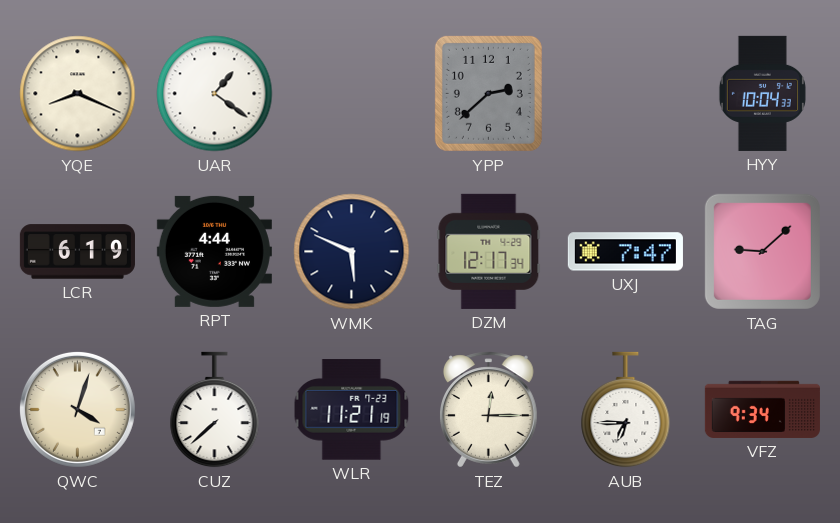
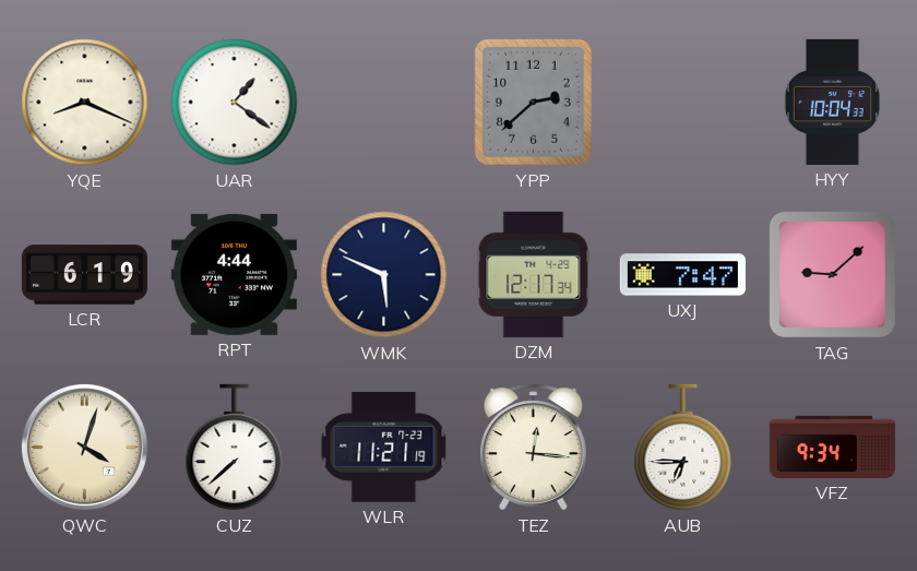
TEZ: 12:15 -> 12:16 (534, 448)
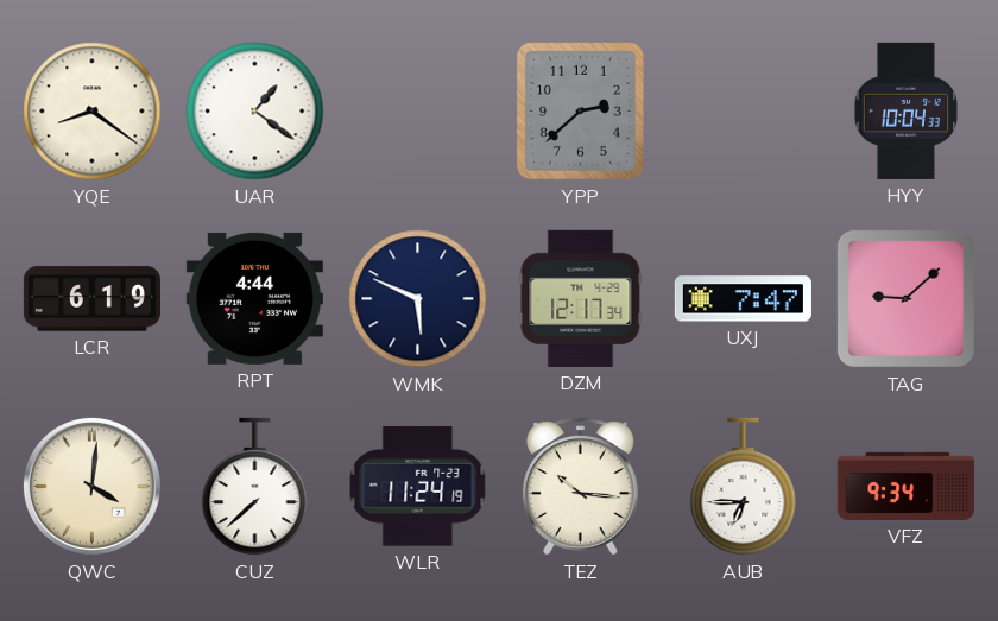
YQE: 8:19 -> 8:21 (93, 112)
QWC: 4:03 -> 4:01 (91, 486)
WLR: 11:21 -> 11:24 (418, 487)
TEZ: 12:16 -> 10:16 (581, 487)
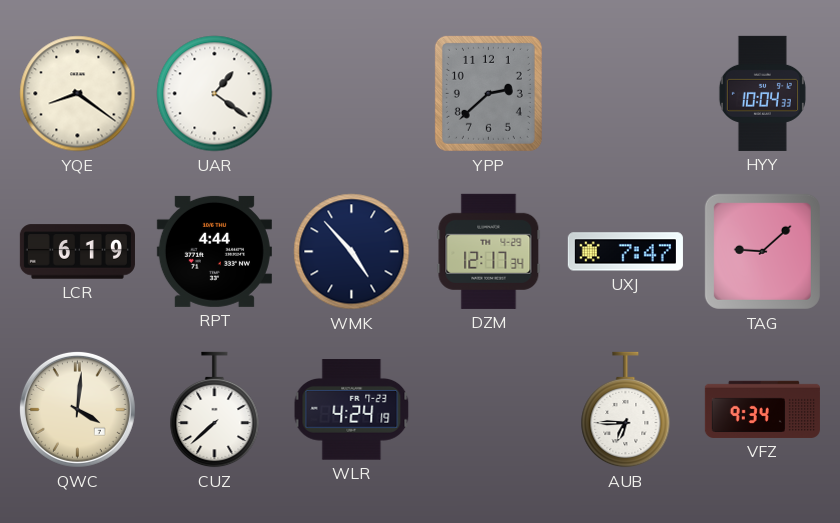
WMK: 5:49 -> 4:53 (352, 252)
WLR: 11:24 -> 4:24 (352, 410)
TEZ: 10:16 -> none (581, 487)
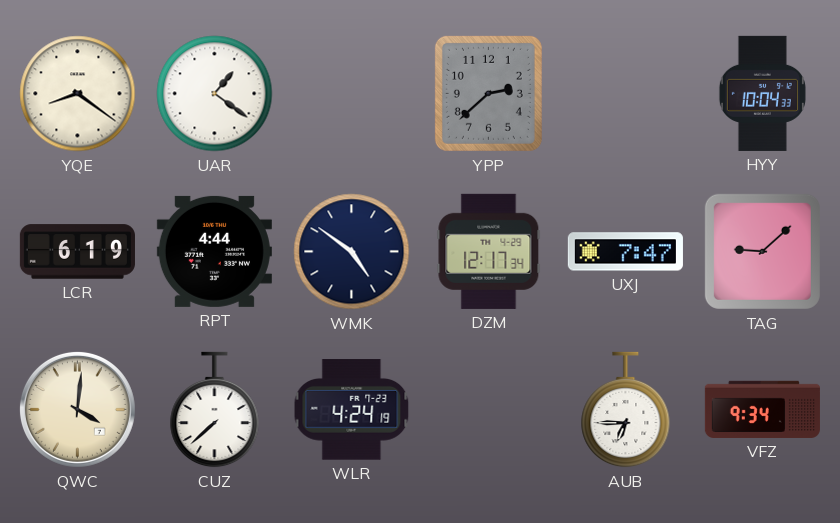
WMK: 4:53 -> 4:51 (352, 252)
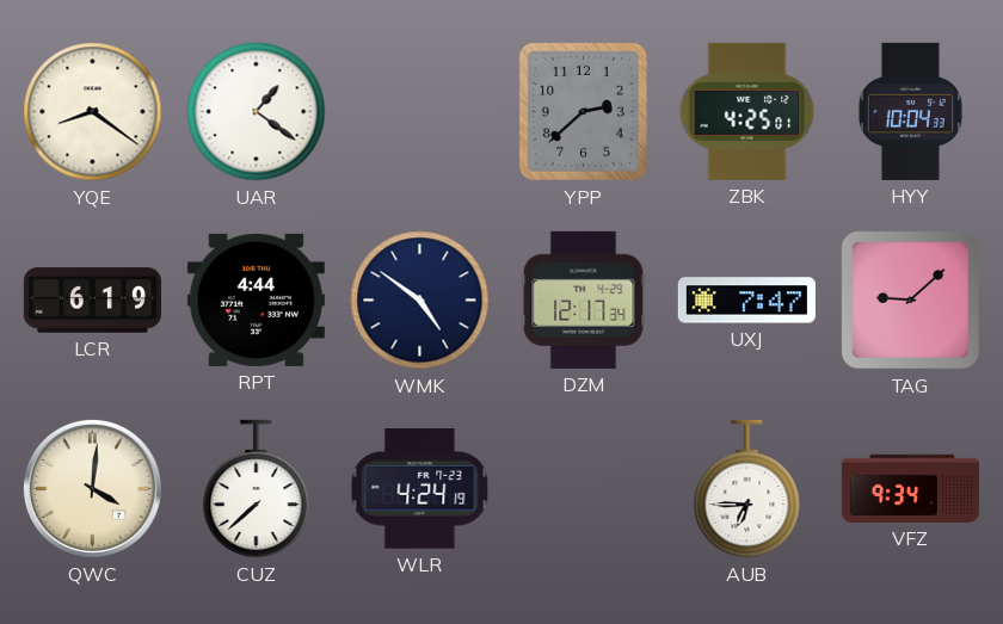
ZBK: none -> 4:25 (747, 111)
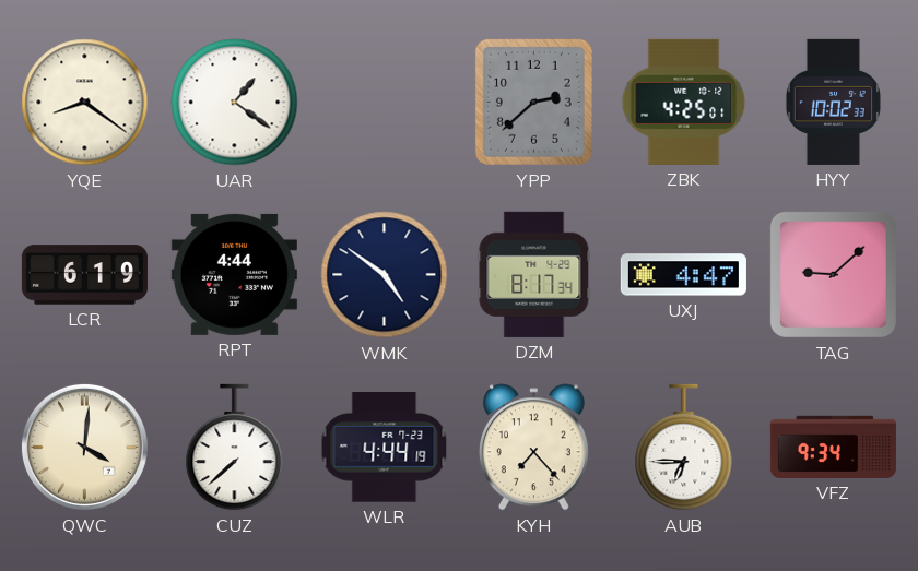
HYY: 10:04 -> 10:02 (833, 102)
DZM: 12:17 -> 8:17 (534, 274)
UXJ: 7:47 -> 4:47 (683, 275)
WLR: 4:24 -> 4:44 (385, 448)
KYH: none -> 7:23 (533, 448)
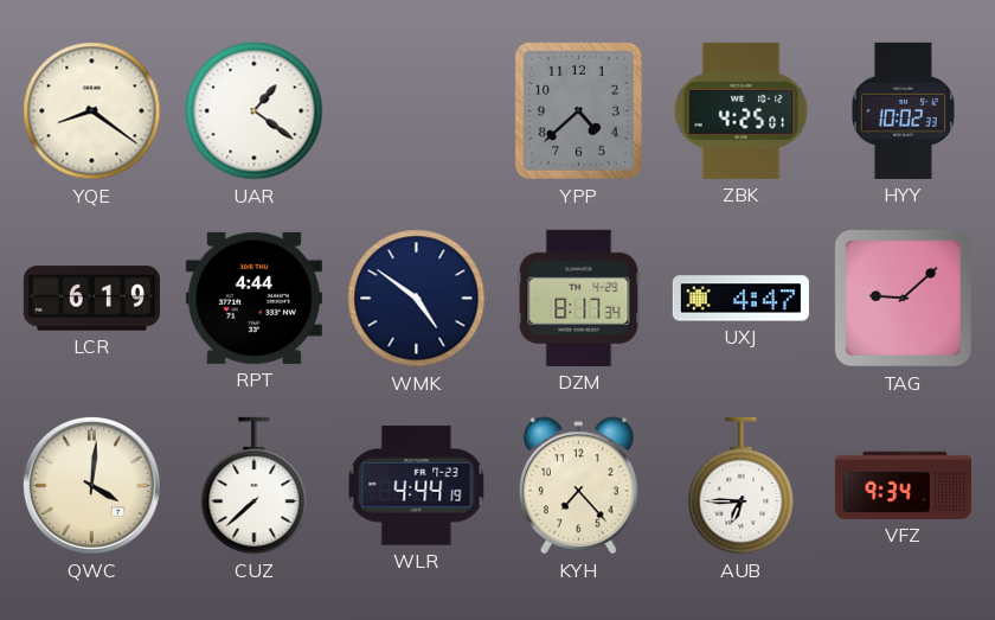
YPP: 2:38 -> 4:38 (578, 110)
